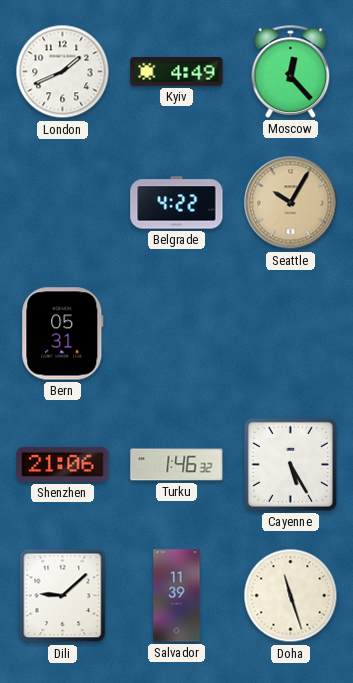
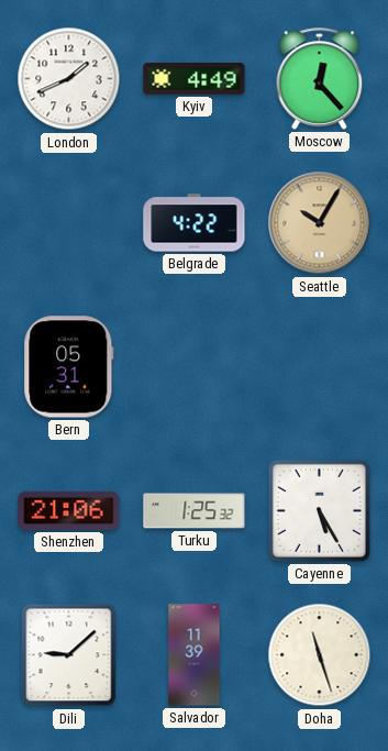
Turku: 1:46 -> 1:25 (195, 511)
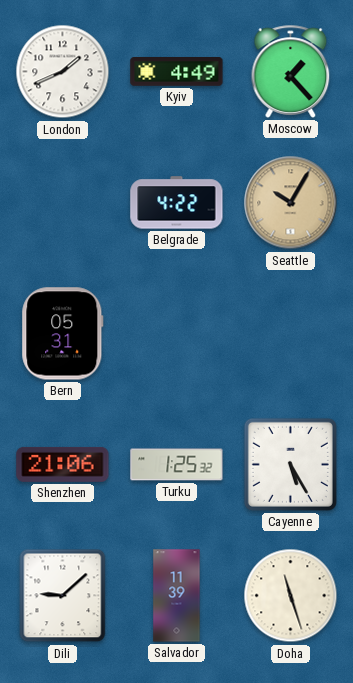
Moscow: 12:23 -> 1:23 (291, 71)
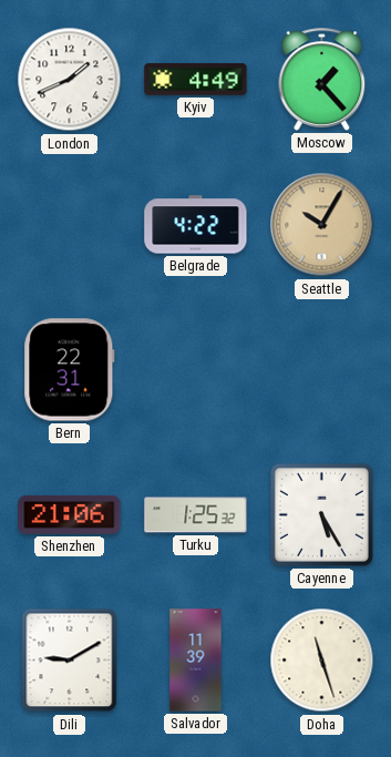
Bern: 05:31 -> 22:31 (70, 370)
Dili: 9:08 -> 9:10 (70, 661)
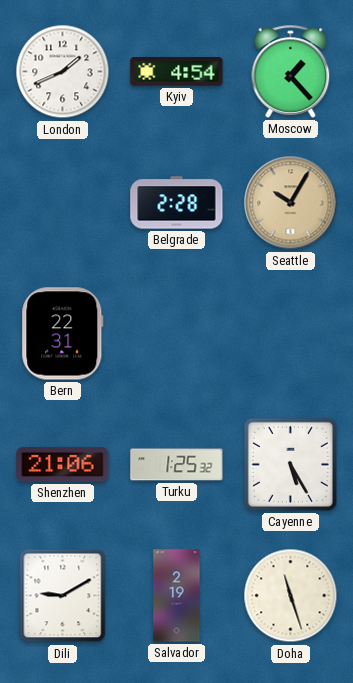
Kyiv: 4:49 -> 4:54 (177, 72)
Belgrade: 4:22 -> 2:28 (177, 203)
Salvador: 11:39 -> 2:19 (177, 596)
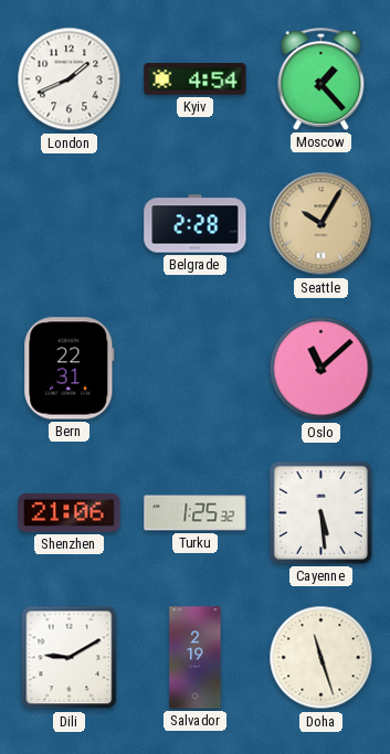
Oslo: none -> 11:08 (322, 369)
Cayenne: 5:25 -> 5:29 (320, 512)
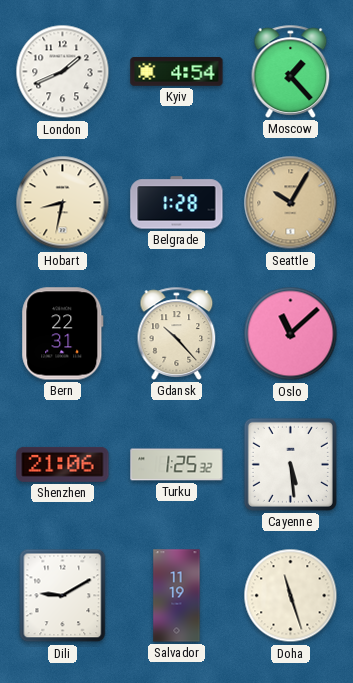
Hobart: none -> 8:32 (63, 203)
Belgrade: 2:28 -> 1:28 (177, 203)
Gdansk: none -> 10:23 (177, 333)
Salvador: 2:19 -> 11:19 (177, 596)
